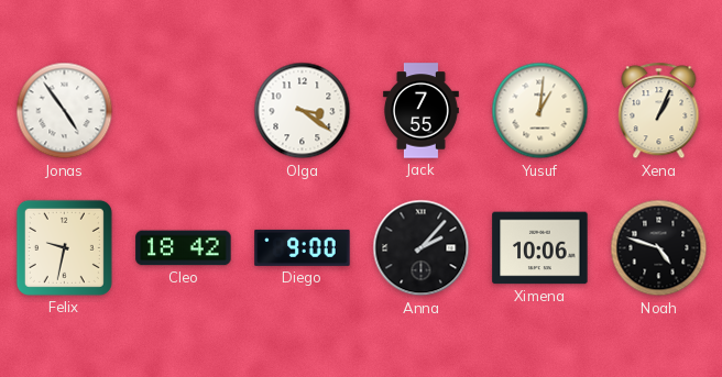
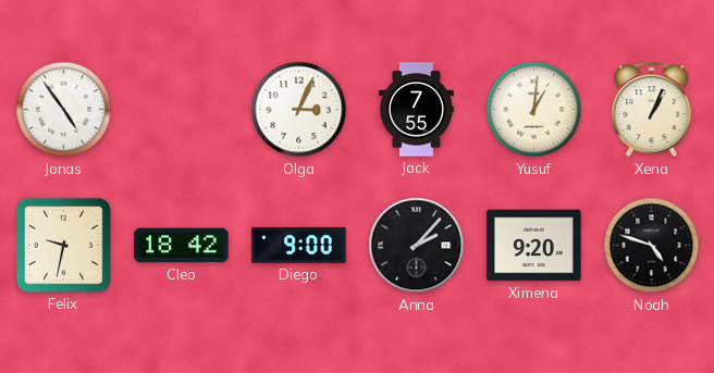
Olga: 3:21 -> 3:04 (299, 110)
Ximena: 10:06 -> 9:20 (534, 246)
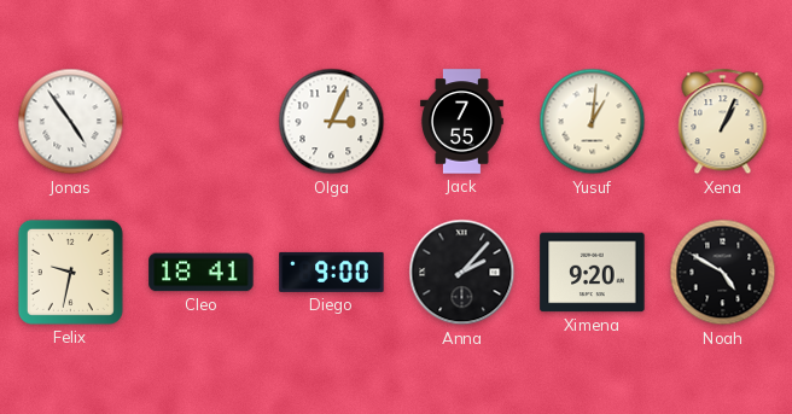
Cleo: 18:42 -> 18:41 (202, 273)
Noah: 4:48 -> 4:50 (723, 273)
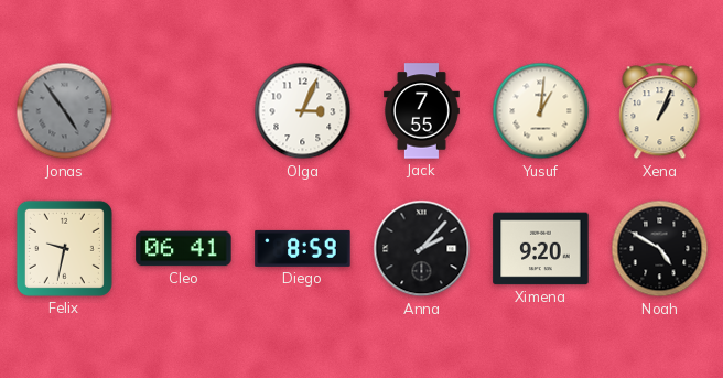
Jonas dial: white -> grey (65, 111)
Cleo: 18:41 -> 06:41 (184, 249)
Diego: 9:00 -> 8:59 (303, 248)
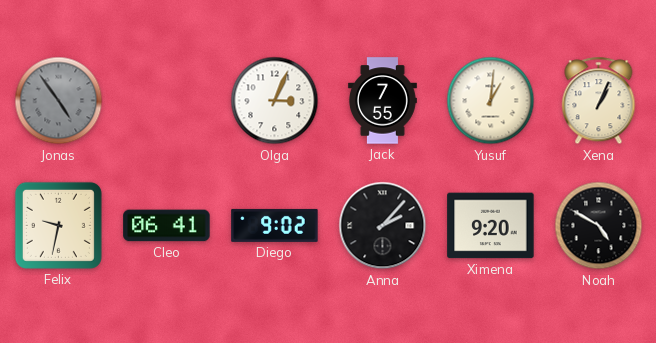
Diego: 8:59 -> 9:02 (275, 225)
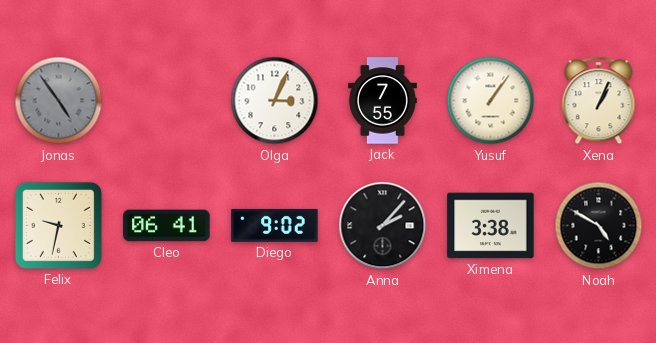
Yusuf: 1:01 -> 1:06 (491, 101)
Ximena: 9:20 -> 3:38 (491, 226)
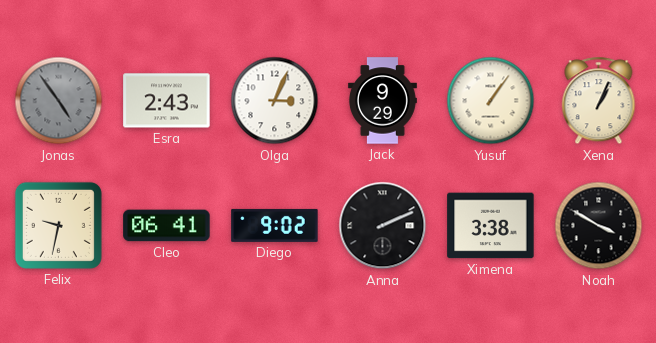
Esra: none -> 2:43 (167, 101)
Jack: 7:55 -> 9:29 (382, 101)
Anna: 2:07 -> 2:11 (383, 226)
Noah: 4:50 -> 3:50 (599, 226)
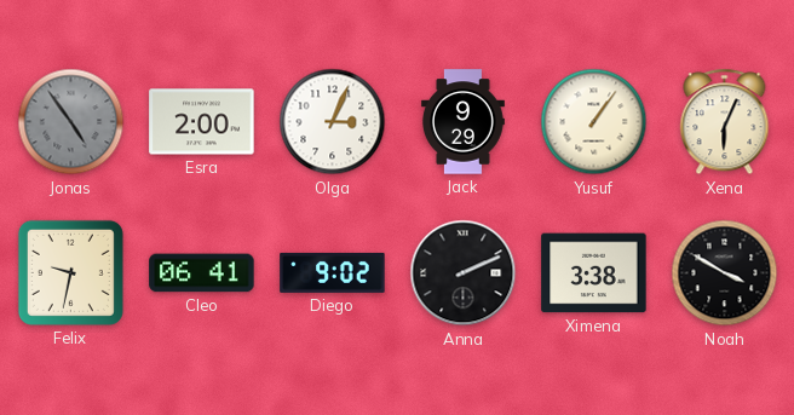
Esra: 2:43 -> 2:00 (202, 122)
Xena: 1:04 -> 6:04 (725, 122)
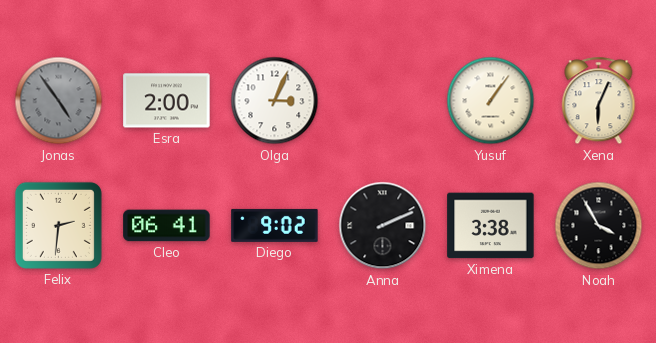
Jack: 9:29 -> none (462, 122)
Felix: 9:32 -> 2:31 (58, 225)
Noah: 3:50 -> 3:55 (599, 226)
